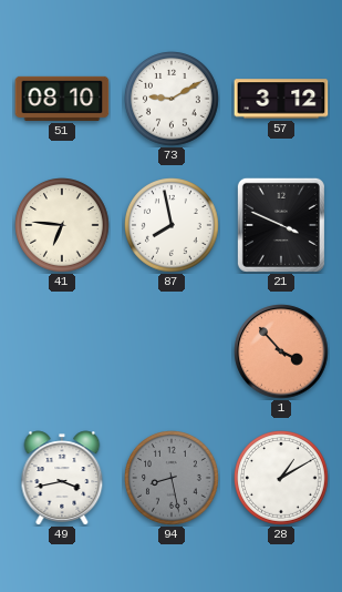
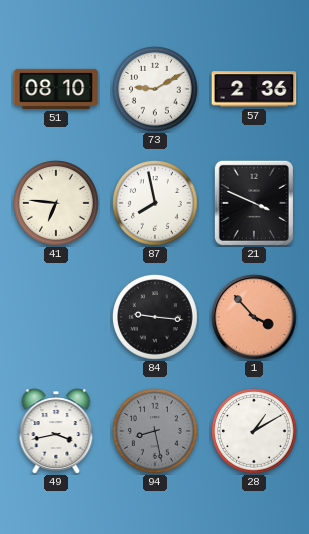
57: 3:12 -> 2:36 (254, 89)
84: none -> 9:16 (156, 318)
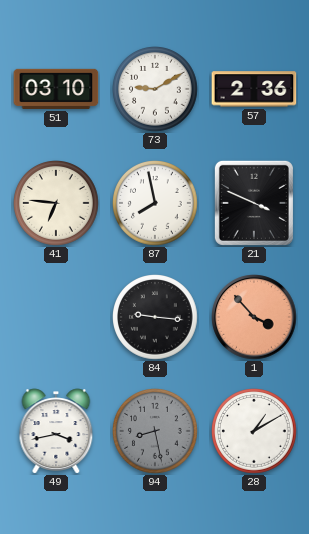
51: 08:10 -> 03:10 (56, 89)
